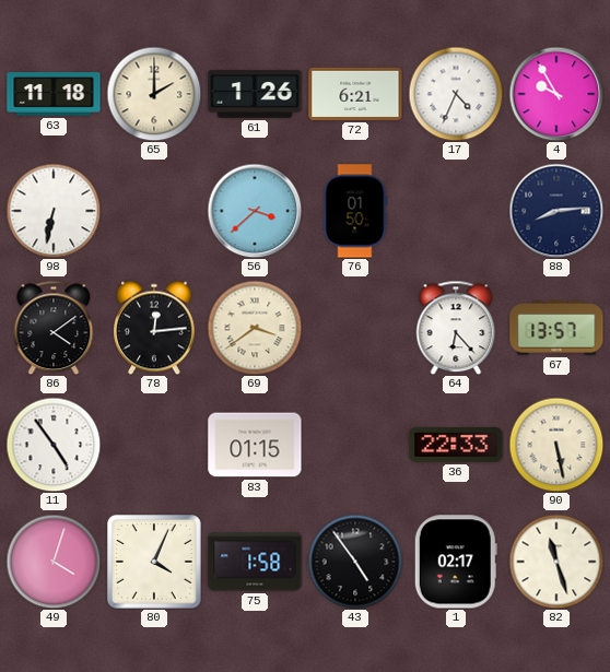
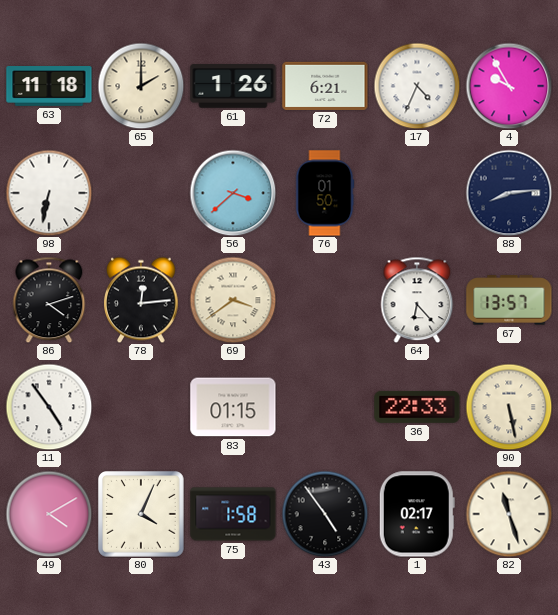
86: 4:09 -> 4:12 (49, 300)
49: 4:03 -> 4:10 (49, 514)
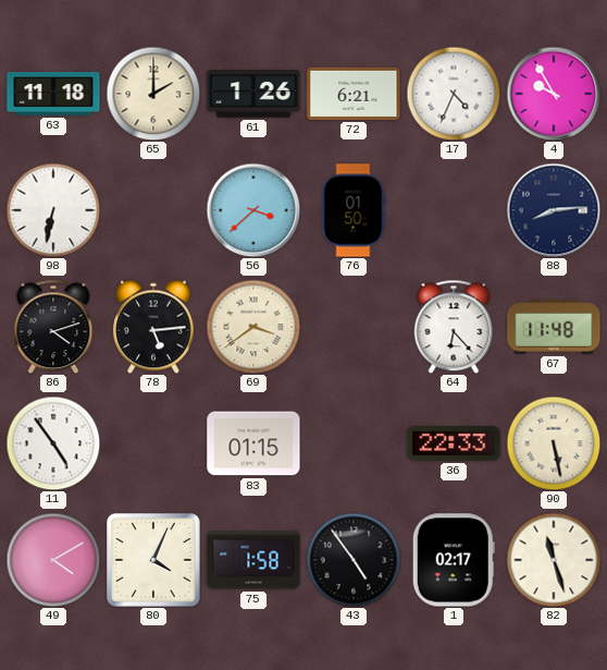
78: 12:14 -> 5:14 (154, 327)
67: 13:57 -> 11:48 (554, 327)
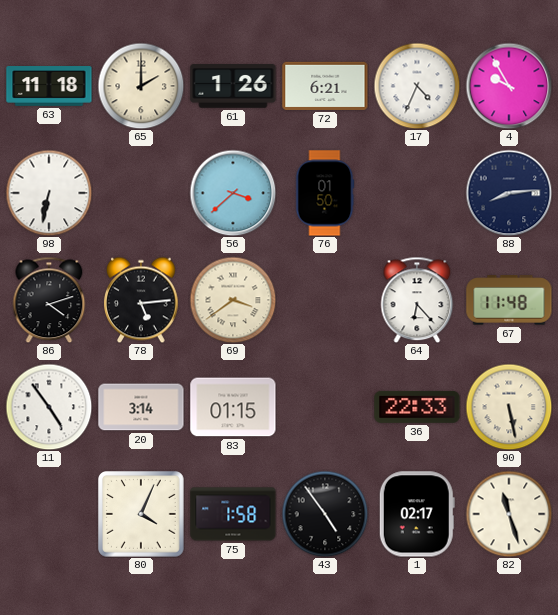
20: none -> 3:14 (141, 407)
49: 4:10 -> none (53, 560)
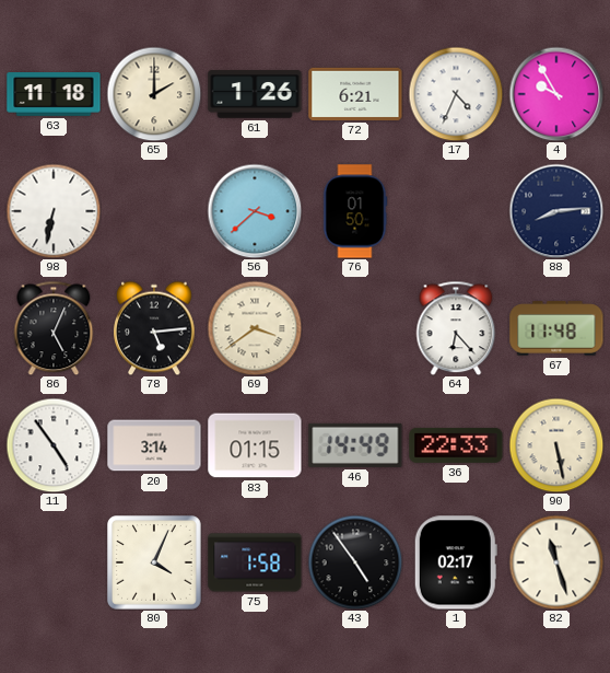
86: 4:12 -> 5:04 (54, 328)
46: none -> 14:49 (355, 445)
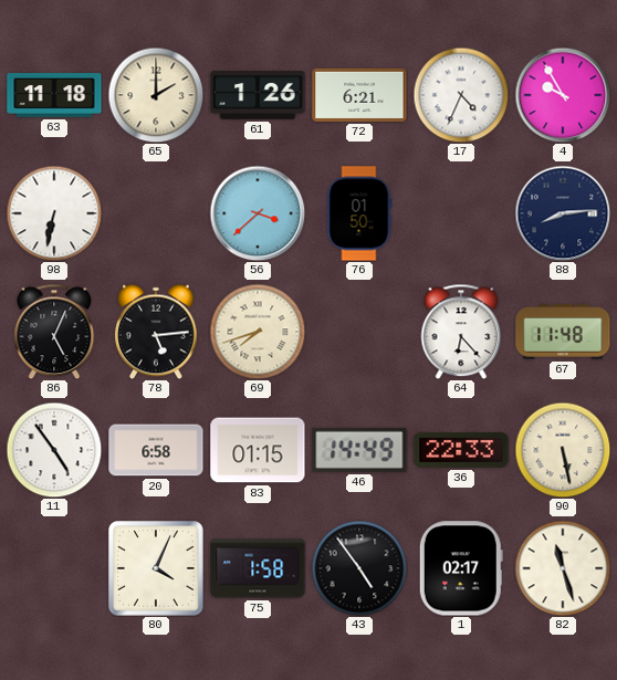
69: 3:39 -> 7:42 (258, 332)
20: 3:14 -> 6:58 (156, 450)
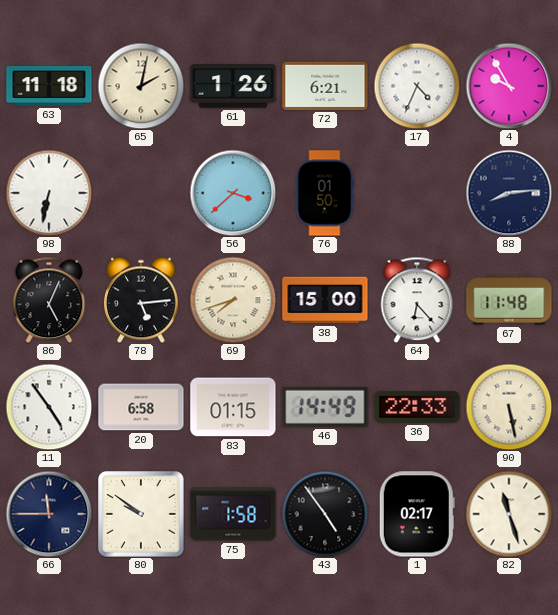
65: 2:00 -> 2:02 (141, 86)
38: none -> 15:00 (325, 300)
66: none -> 11:45 (49, 514)
80: 4:04 -> 9:51 (142, 515)
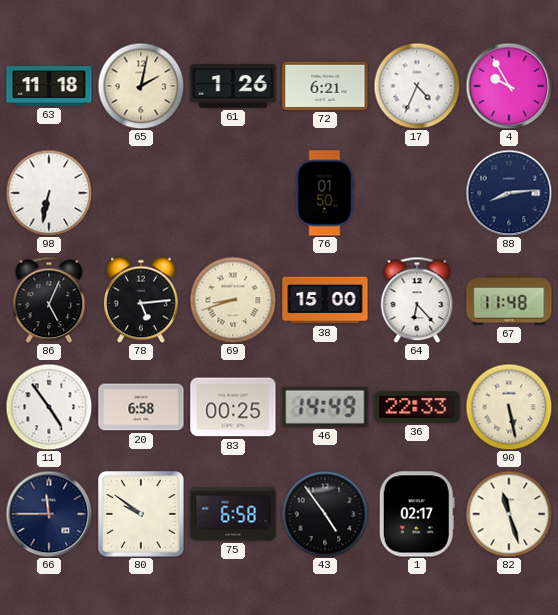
56: 3:38 -> none (233, 193)
69: 7:42 -> 8:42 (233, 300)
83: 01:15 -> 00:25 (233, 407)
75: 1:58 -> 6:58 (233, 514)
